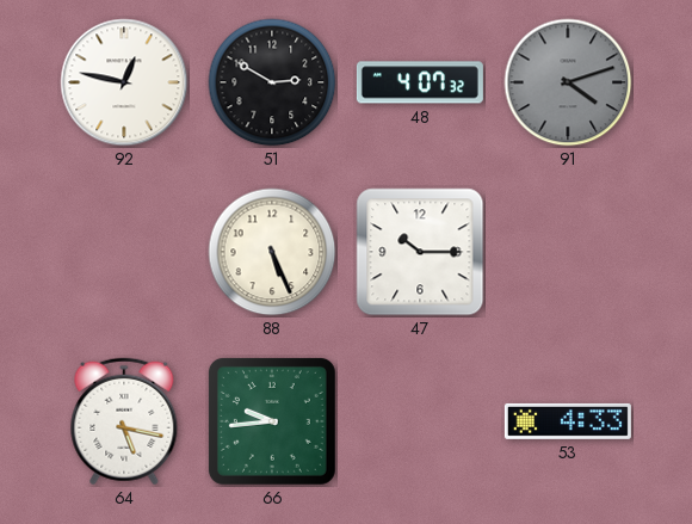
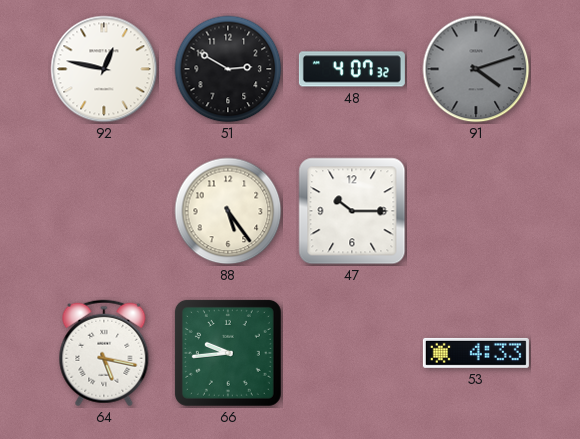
88: 5:26 -> 5:24 (228, 211)
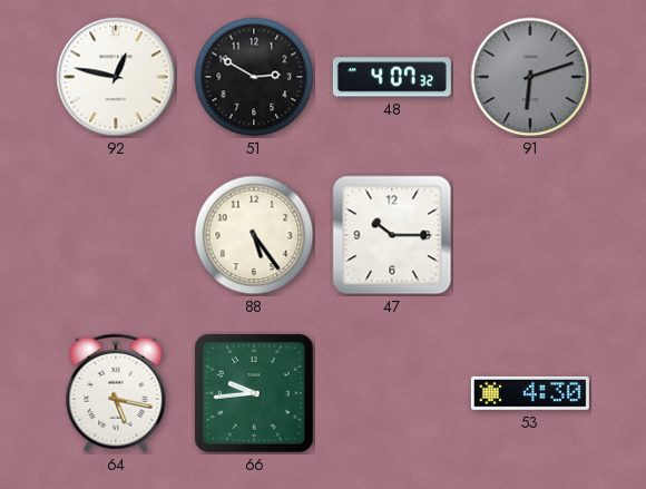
91: 4:12 -> 6:12 (530, 77)
53: 4:33 -> 4:30 (530, 393)
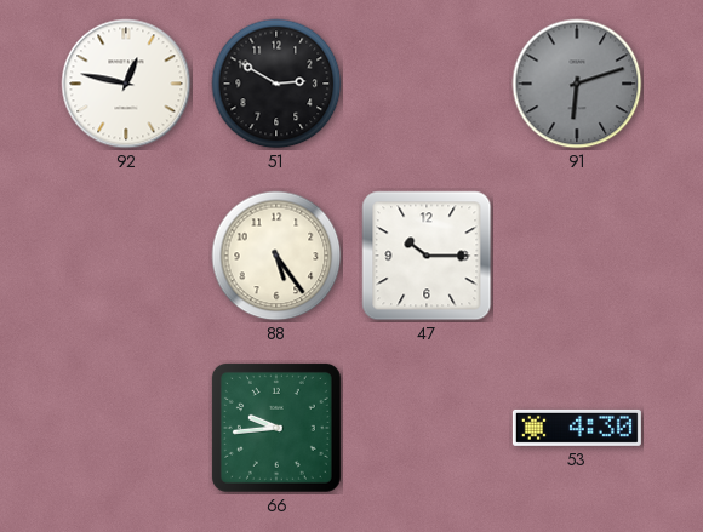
48: 4:07 -> none (392, 77)
64: 5:17 -> none (116, 393)
